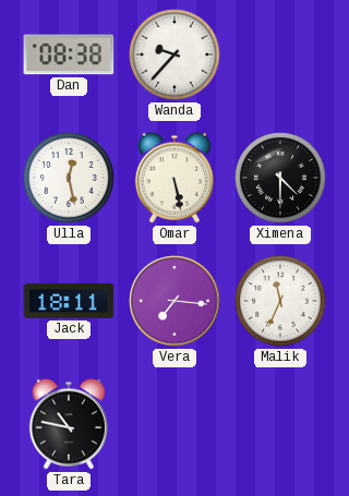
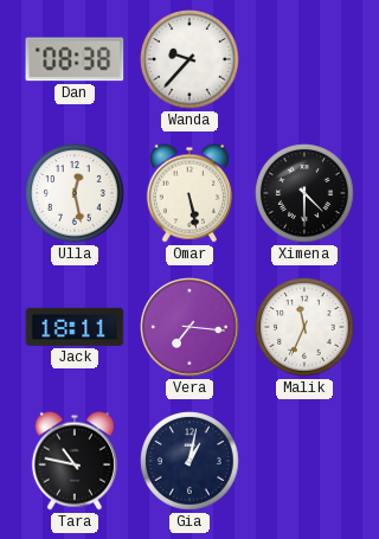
Gia: none -> 1:02 (189, 461)
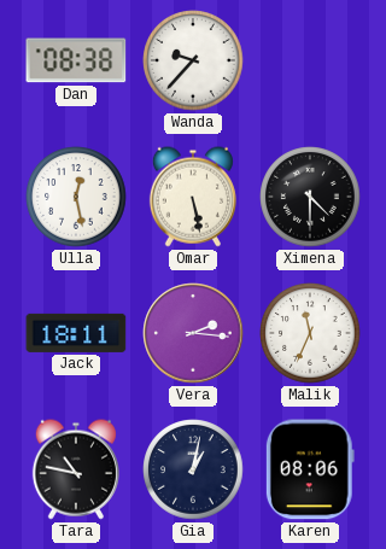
Vera: 7:16 -> 2:16 (193, 333)
Karen: none -> 08:06 (310, 469)
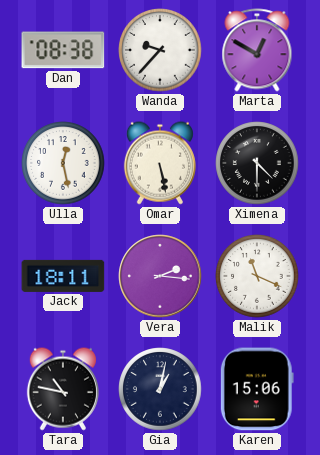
Marta: none -> 12:50 (257, 50)
Malik: 11:34 -> 11:19 (257, 276)
Karen: 08:06 -> 15:06 (257, 389)
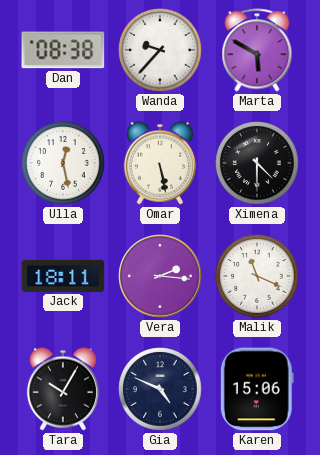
Marta: 12:50 -> 5:50 (257, 50)
Tara: 10:47 -> 10:05 (63, 389)
Gia: 1:02 -> 4:49 (160, 389)
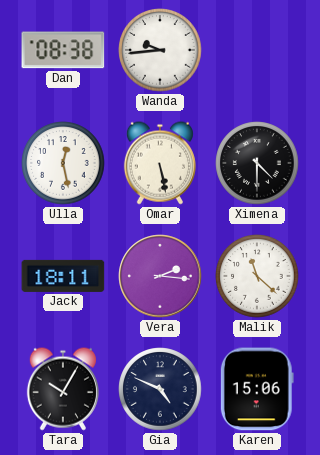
Wanda: 9:37 -> 9:44 (160, 50)
Marta: 5:50 -> none (257, 50)
Malik: 11:19 -> 11:22 (257, 276)
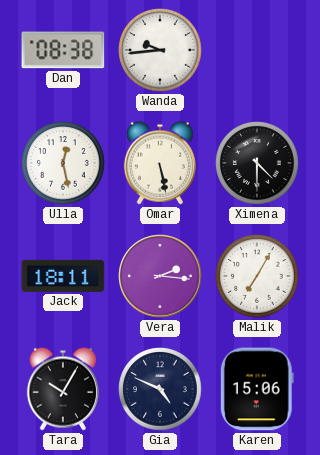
Malik: 11:22 -> 7:05 (257, 276)
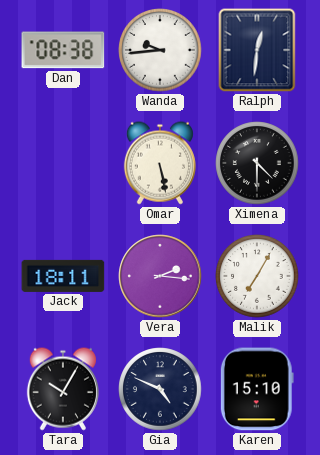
Ralph: none -> 12:31 (257, 50)
Ulla: 12:28 -> none (63, 163)
Karen: 15:06 -> 15:10 (257, 389)
